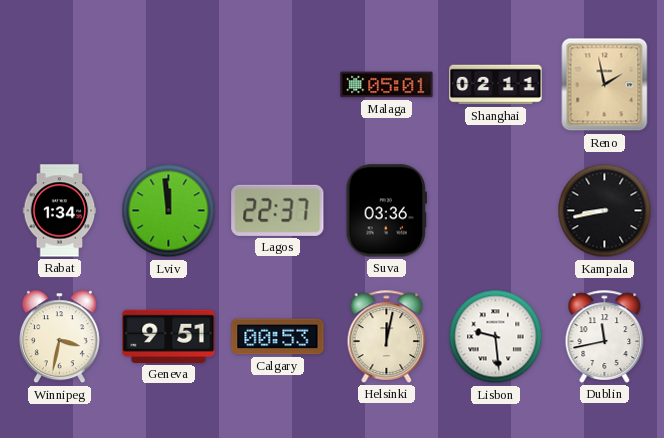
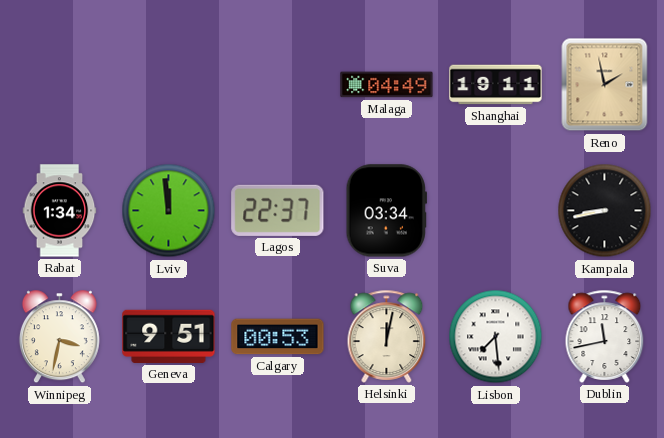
Malaga: 05:01 -> 04:49 (387, 85)
Shanghai: 02:11 -> 19:11 (496, 85)
Suva: 03:36 -> 03:34 (386, 211)
Lisbon: 9:29 -> 7:29 (496, 337)
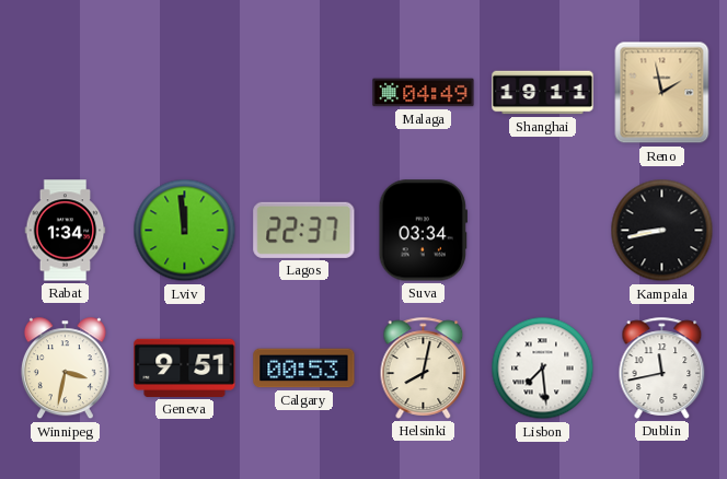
Helsinki: 12:02 -> 8:02 (424, 367)
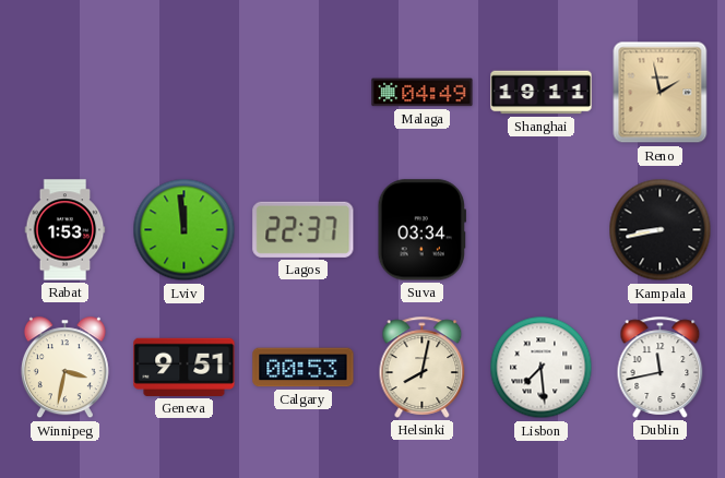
Rabat: 1:34 -> 1:53 (66, 230)
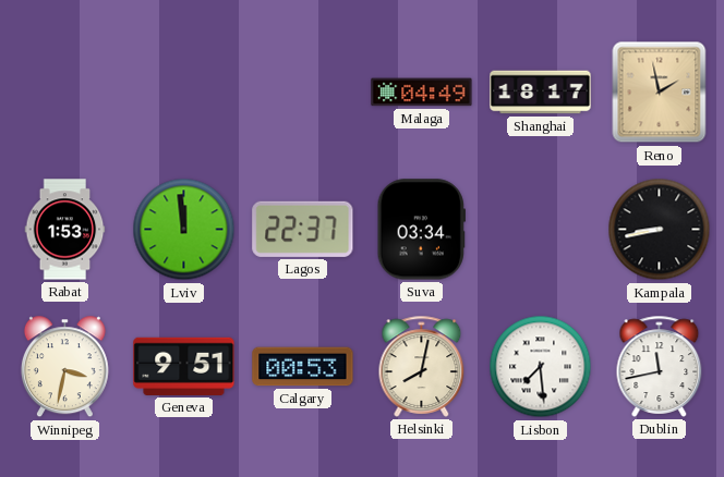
Shanghai: 19:11 -> 18:17 (541, 93)
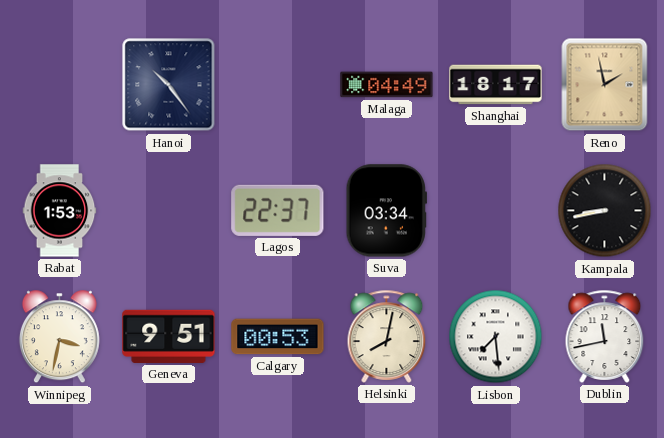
Hanoi: none -> 10:24 (169, 85)
Lviv: 11:59 -> none (184, 230)
